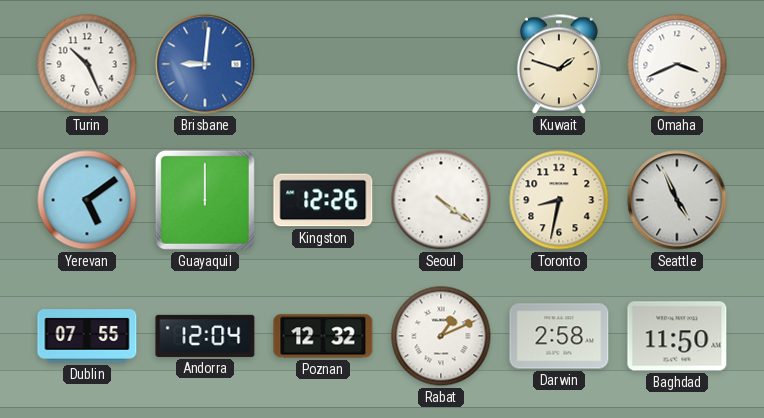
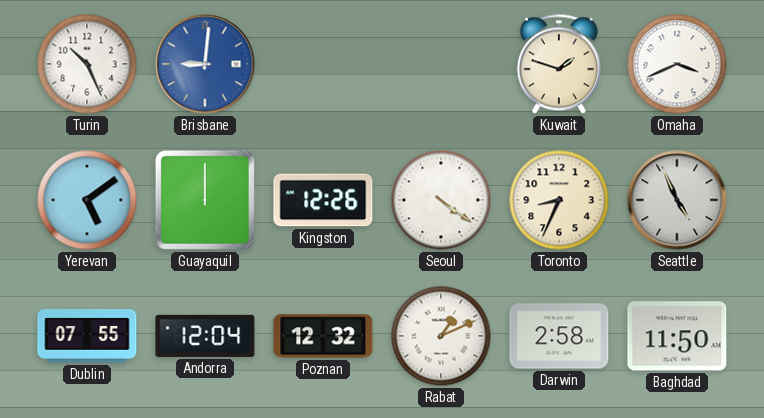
Toronto: 8:32 -> 8:34 (559, 200)
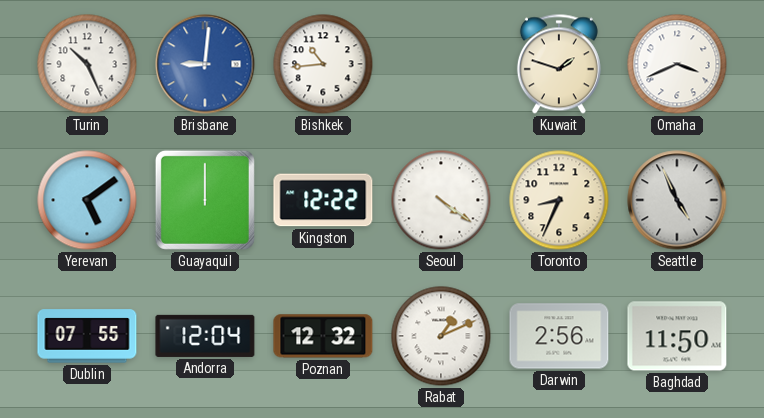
Bishkek: none -> 10:44 (323, 64)
Kingston: 12:26 -> 12:22 (323, 200)
Darwin: 2:58 -> 2:56 (559, 336)
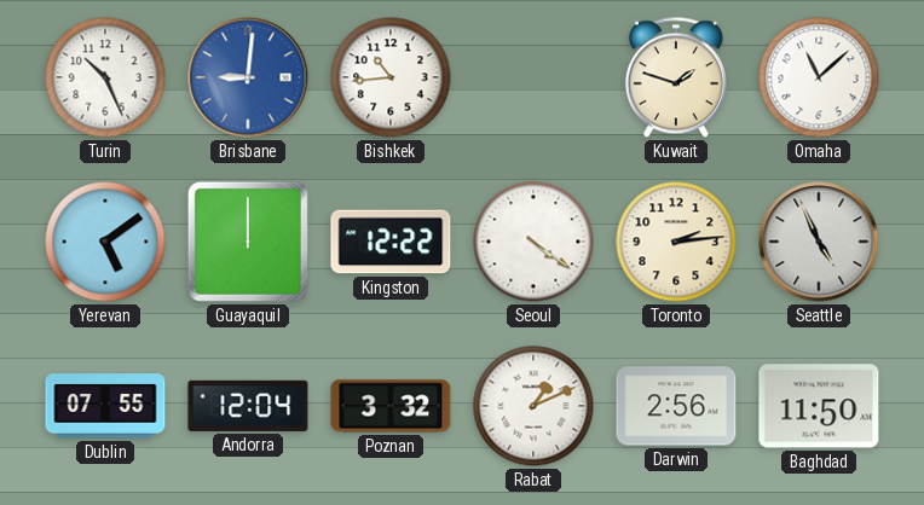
Omaha: 3:41 -> 11:08 (819, 77)
Toronto: 8:34 -> 2:14 (676, 242)
Poznan: 12:32 -> 3:32 (391, 406)
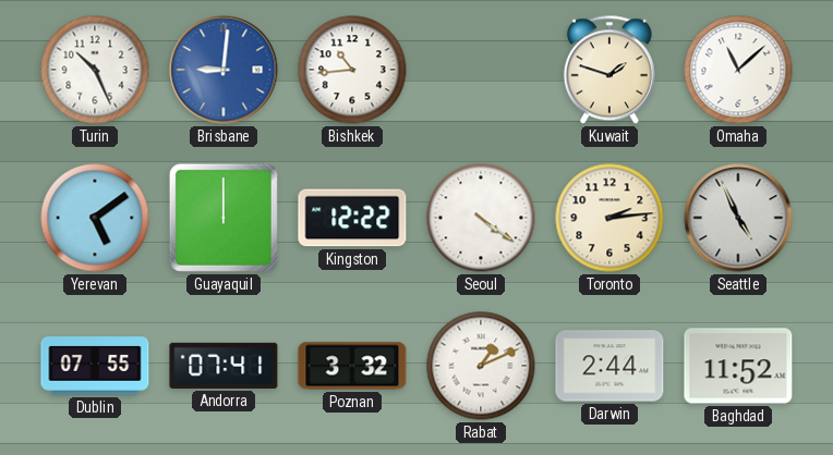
Andorra: 12:04 -> 07:41 (224, 366)
Darwin: 2:56 -> 2:44 (609, 366)
Baghdad: 11:50 -> 11:52 (738, 366)
